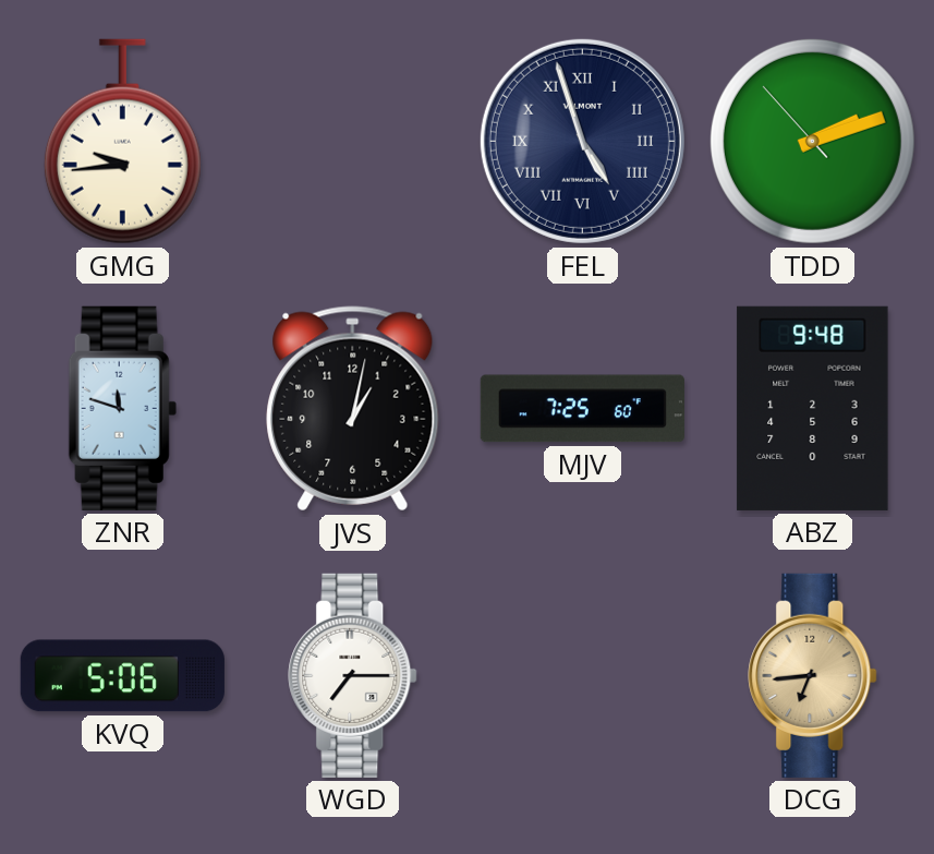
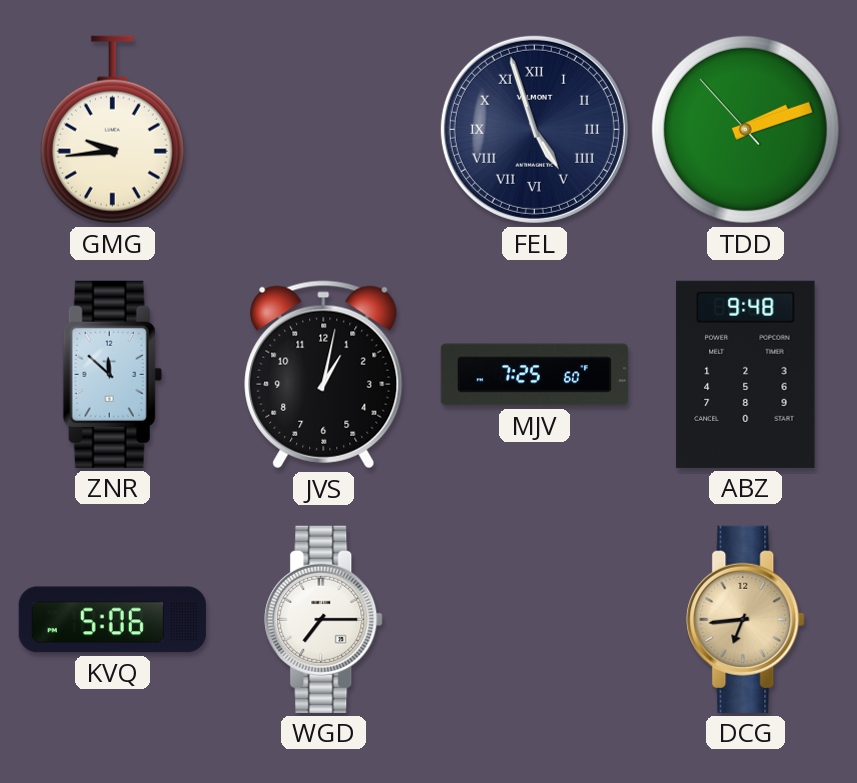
ZNR: 11:48 -> 11:52 (112, 374)
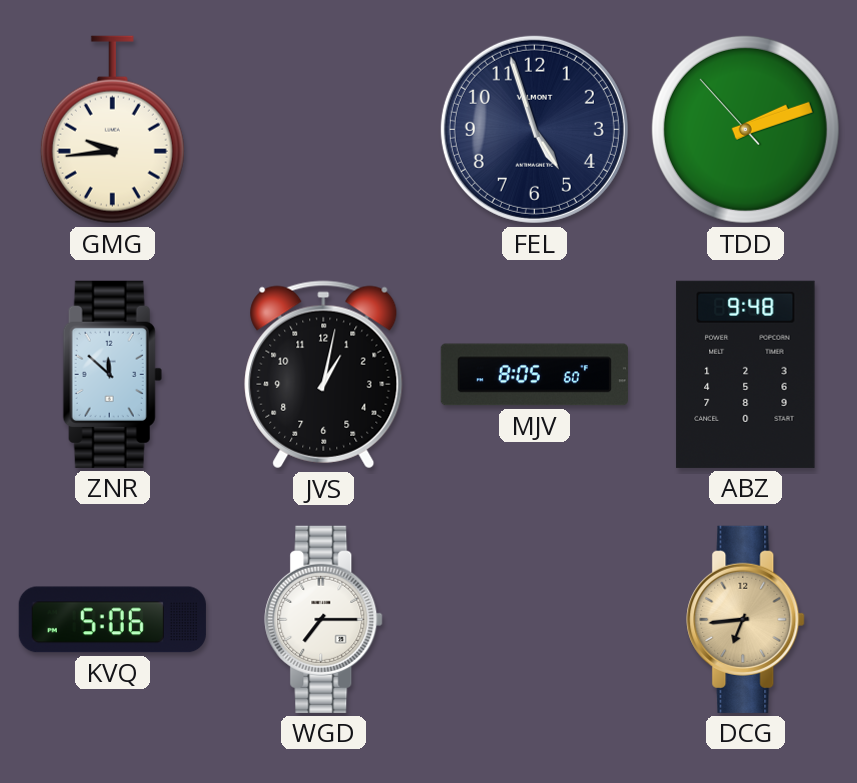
FEL numerals: Roman -> Arabic (534, 129)
MJV: 7:25 -> 8:05 (534, 375)
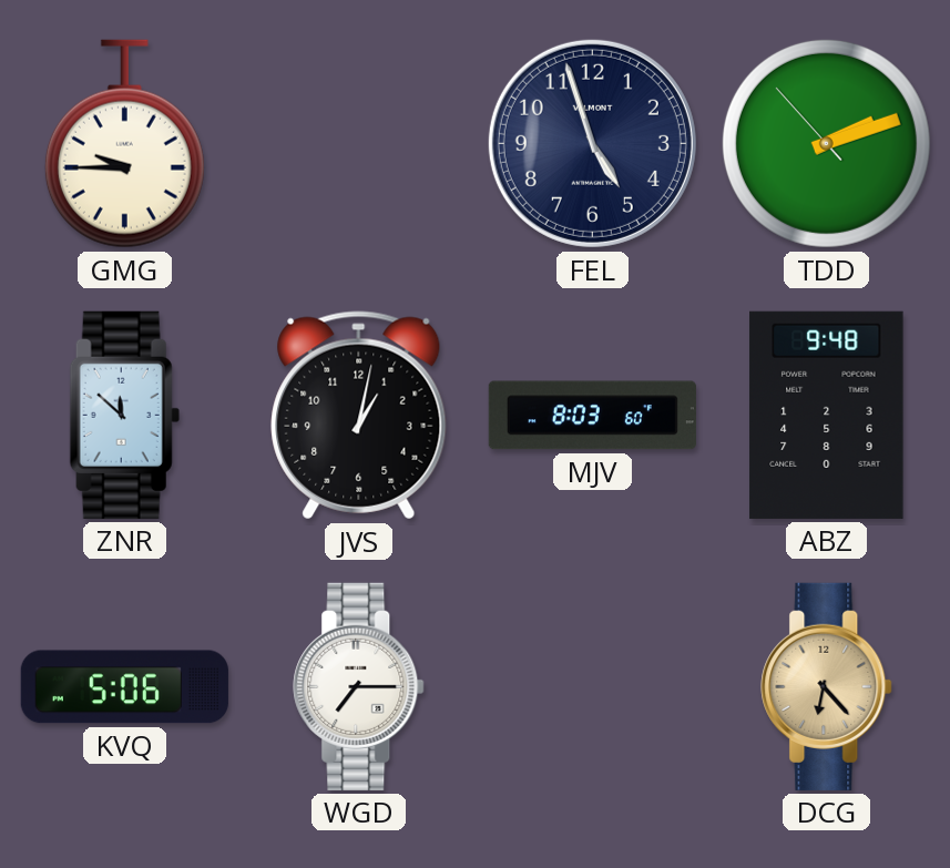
GMG: 9:44 -> 9:45 (124, 144)
MJV: 8:05 -> 8:03 (592, 416)
DCG: 6:44 -> 6:23 (827, 686)
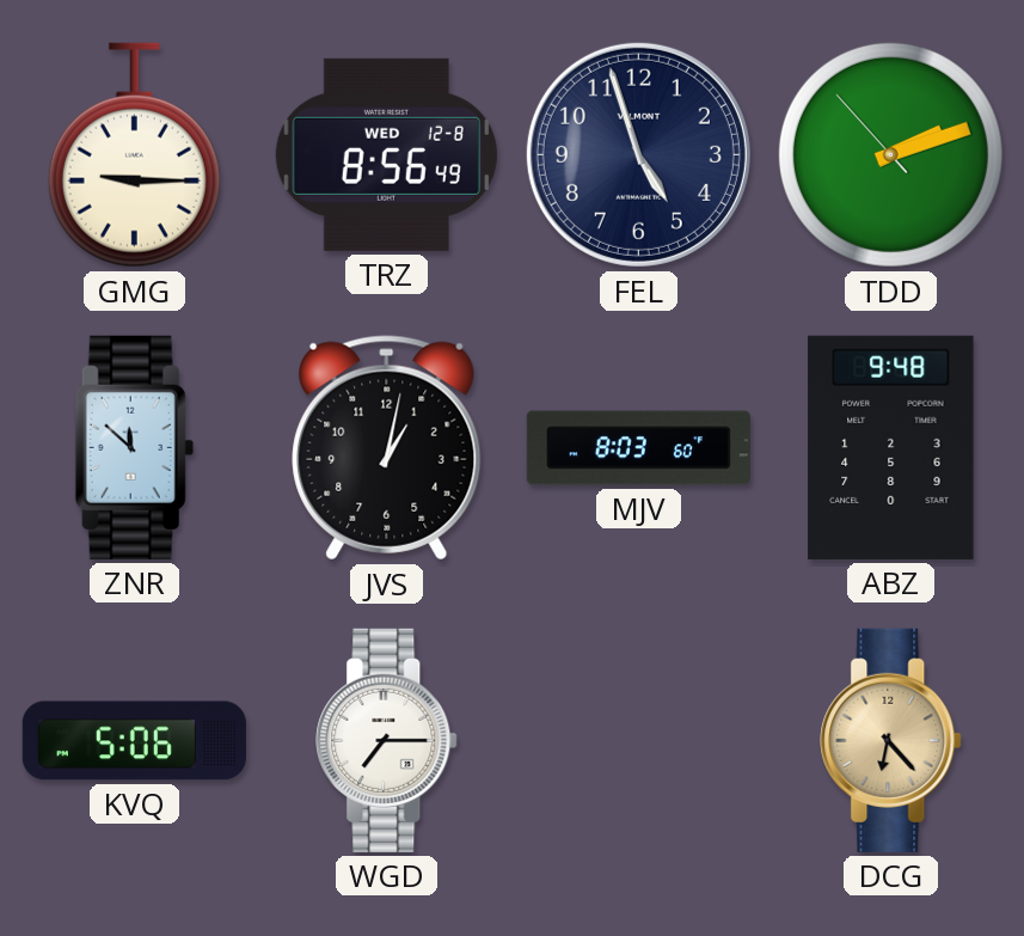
GMG: 9:45 -> 9:15 (134, 155)
TRZ: none -> 8:56 (386, 154)
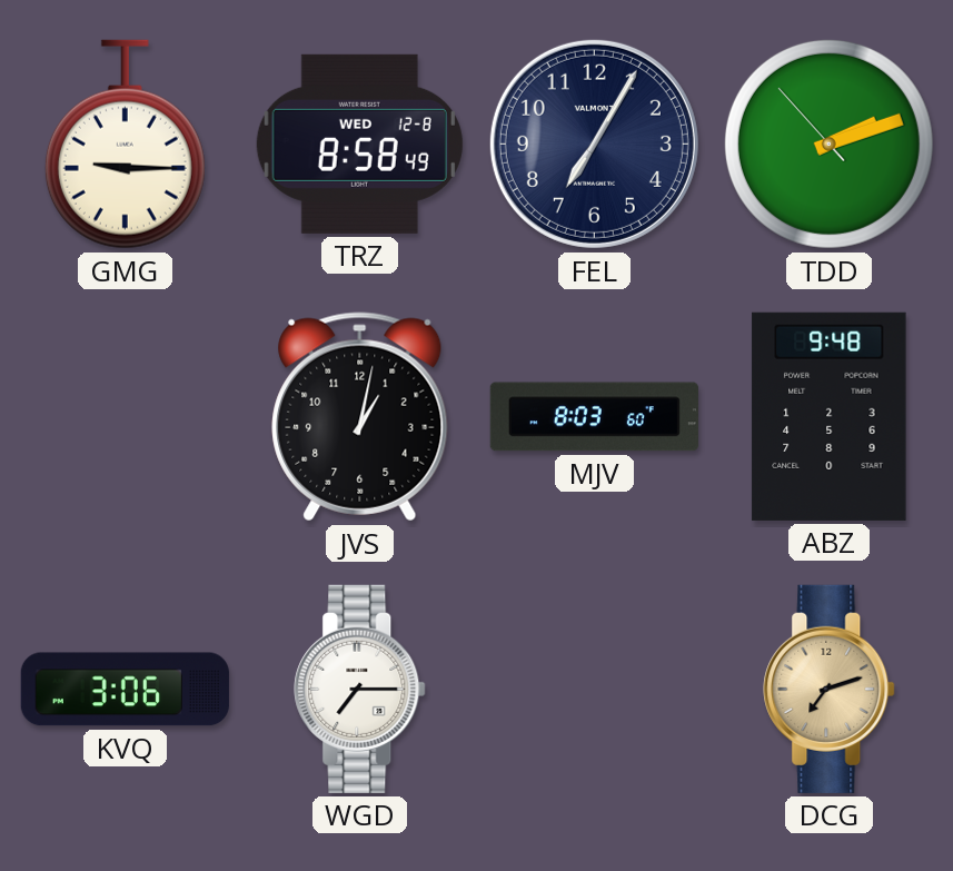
TRZ: 8:56 -> 8:58 (359, 143)
FEL: 4:57 -> 7:05 (594, 143)
ZNR: 11:52 -> none (134, 447)
KVQ: 5:06 -> 3:06 (125, 690)
DCG: 6:23 -> 7:12 (830, 689)
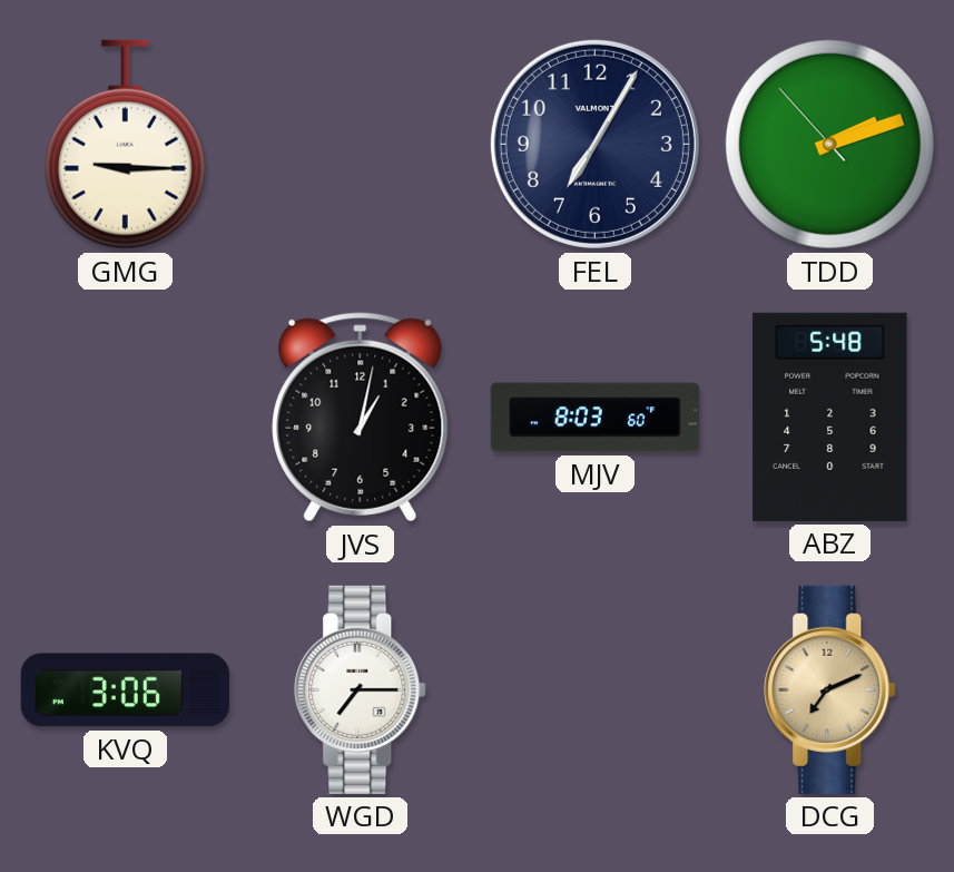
TRZ: 8:58 -> none (359, 143)
ABZ: 9:48 -> 5:48 (830, 417)
DCG: 7:12 -> 7:11 (830, 689)
